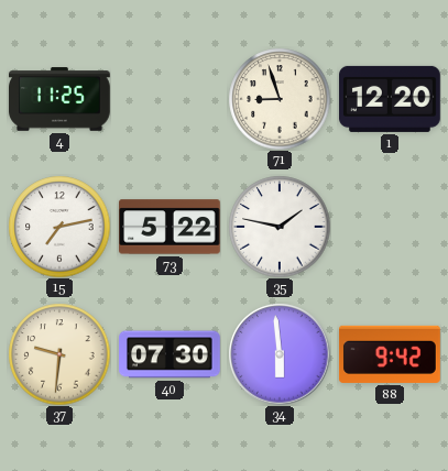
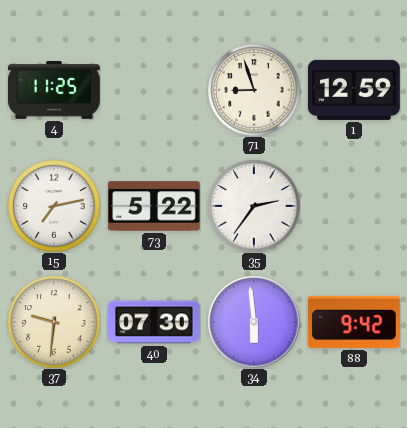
1: 12:20 -> 12:59 (355, 90)
35: 1:47 -> 2:36 (254, 206)
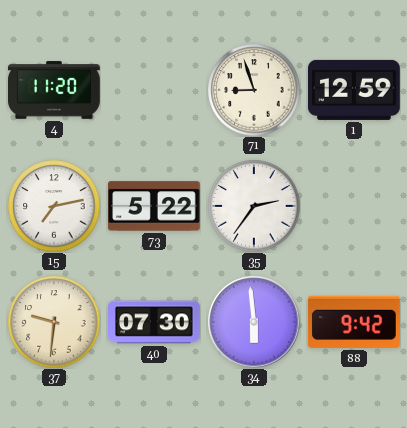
4: 11:25 -> 11:20 (55, 90)
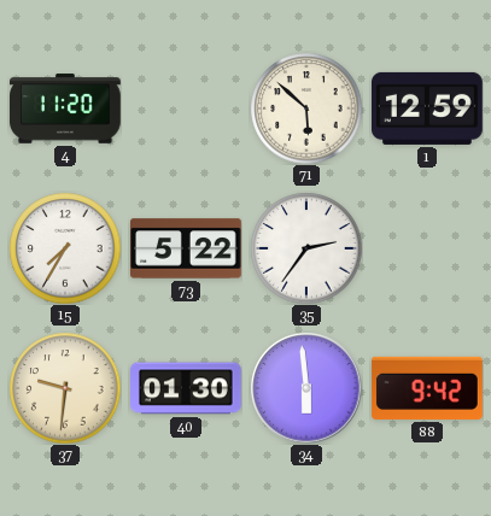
71: 8:57 -> 5:52 (306, 109)
15: 7:13 -> 7:35 (65, 248)
40: 07:30 -> 01:30 (187, 388)
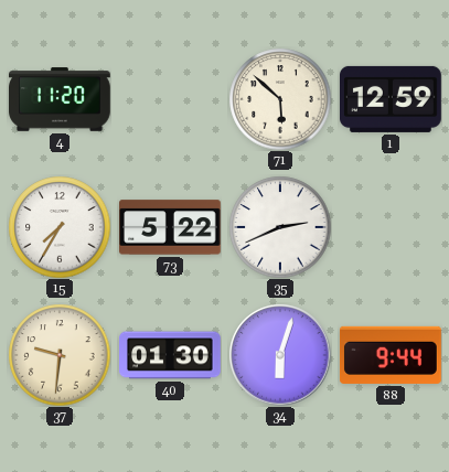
35: 2:36 -> 2:41 (280, 227)
34: 5:59 -> 6:03 (280, 355)
88: 9:42 -> 9:44 (392, 355)
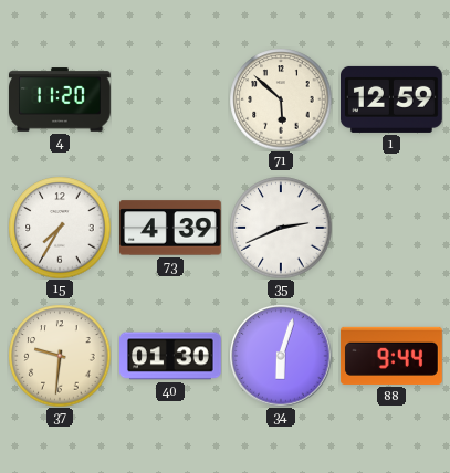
73: 5:22 -> 4:39 (171, 228)
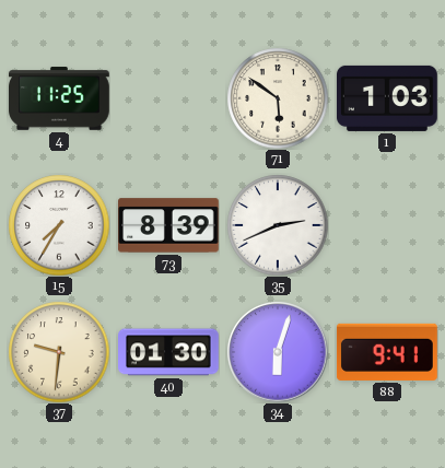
4: 11:20 -> 11:25 (60, 98)
71: 5:52 -> 5:51 (278, 98)
1: 12:59 -> 1:03 (388, 98)
73: 4:39 -> 8:39 (169, 225)
88: 9:44 -> 9:41 (388, 352)
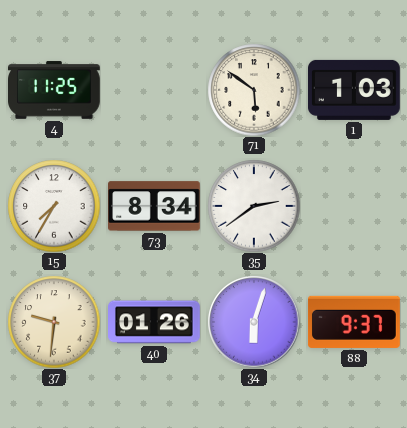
73: 8:39 -> 8:34 (155, 206)
35: 2:41 -> 2:39 (254, 206)
40: 01:30 -> 01:26 (155, 322)
88: 9:41 -> 9:37 (355, 322)
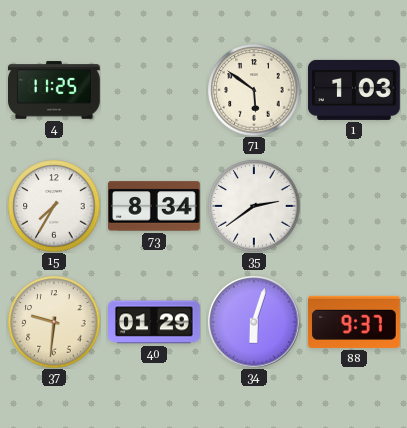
40: 01:26 -> 01:29 (155, 322)
